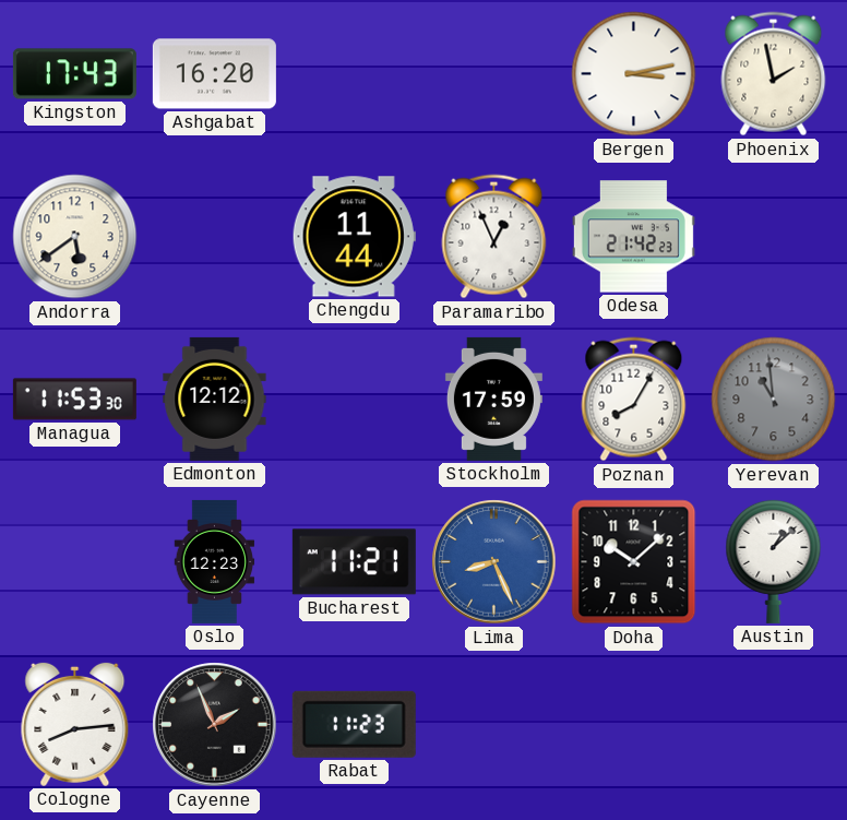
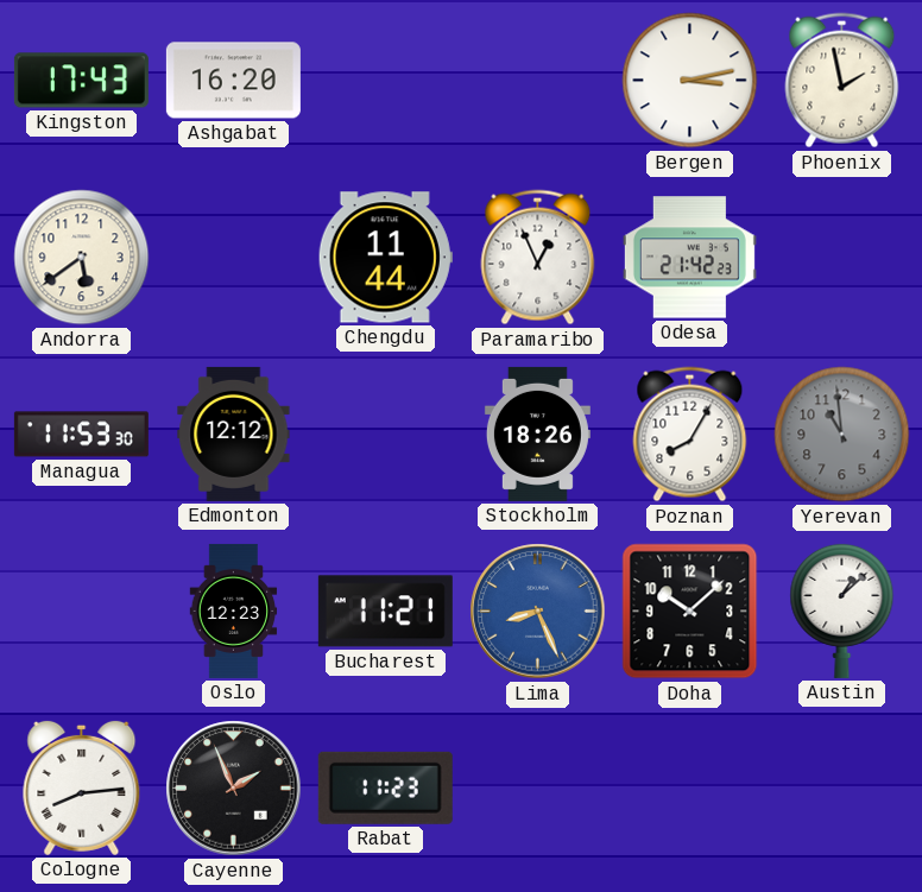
Stockholm: 17:59 -> 18:26 (537, 434)
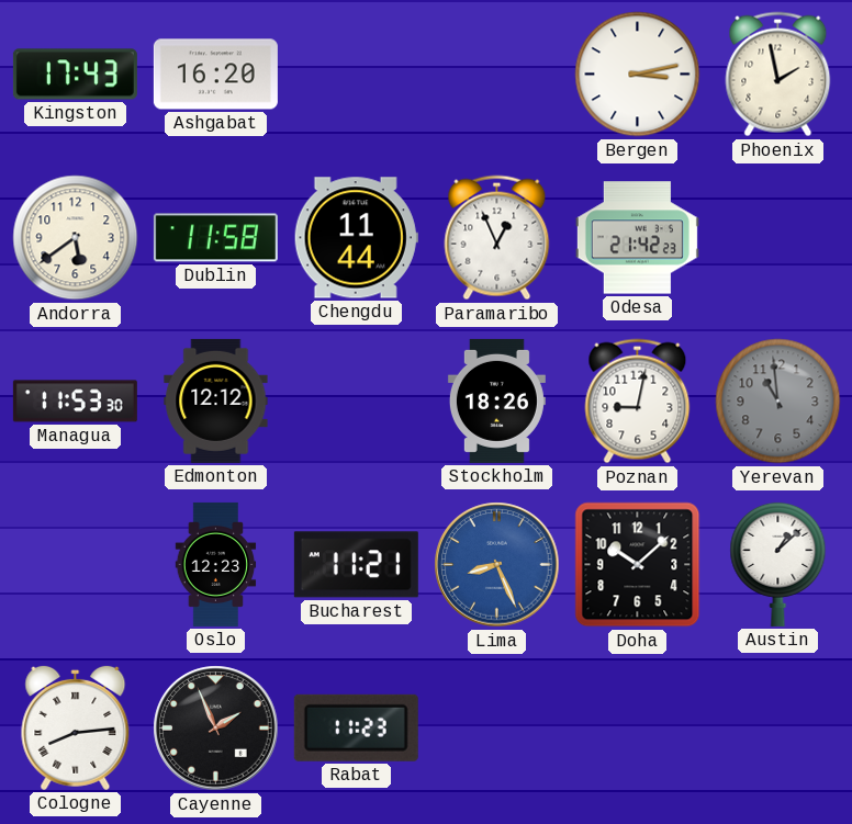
Dublin: none -> 11:58 (215, 238)
Poznan: 8:05 -> 9:02 (638, 402)
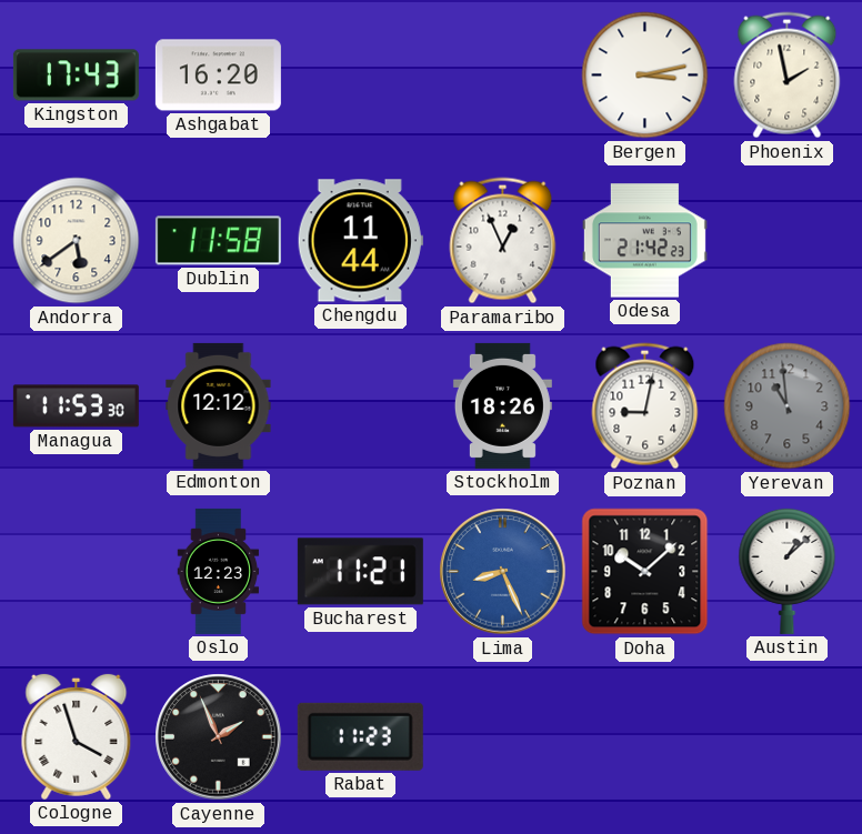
Cologne: 8:14 -> 3:57 (77, 736)
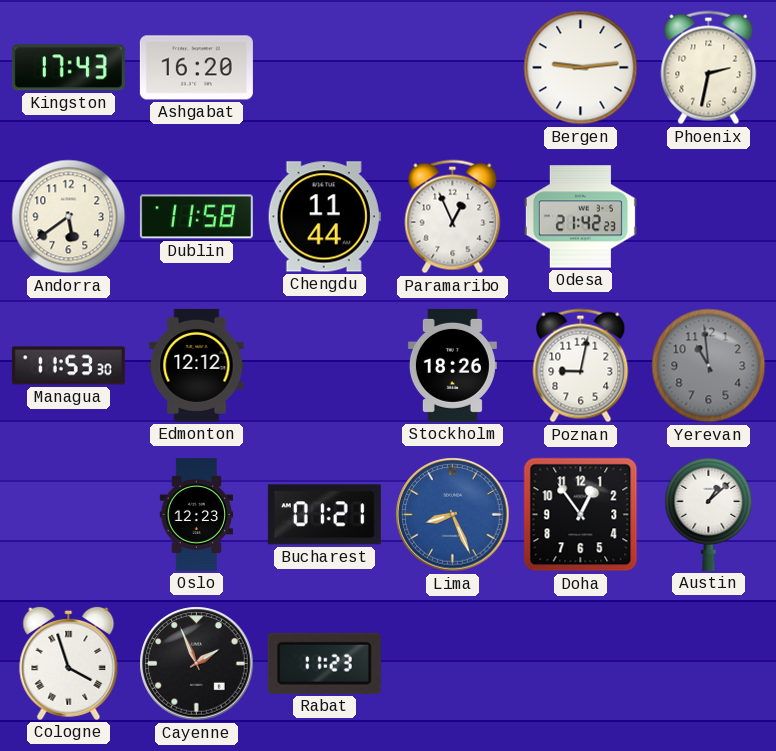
Bergen: 3:13 -> 9:14 (581, 68)
Phoenix: 1:58 -> 2:32 (709, 68)
Bucharest: 11:21 -> 01:21 (324, 515)
Doha: 10:08 -> 12:54 (581, 515)
